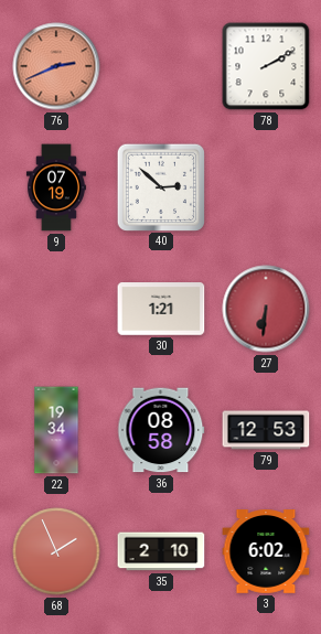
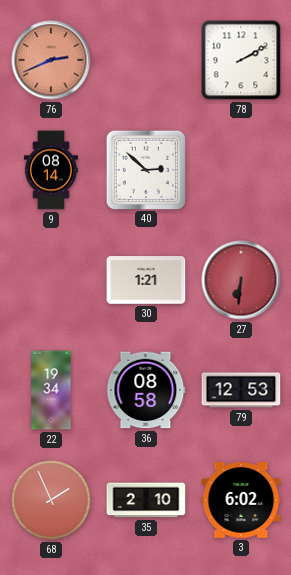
9: 07:19 -> 08:14 (51, 170)
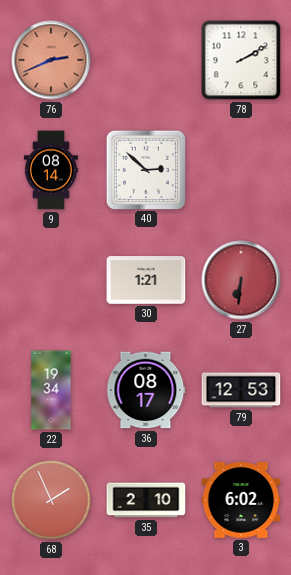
36: 08:58 -> 08:17 (146, 390)
